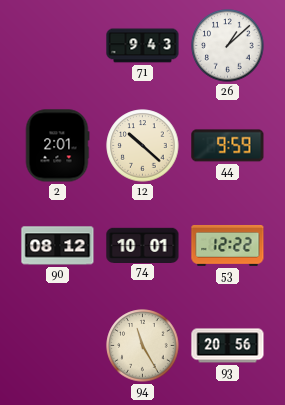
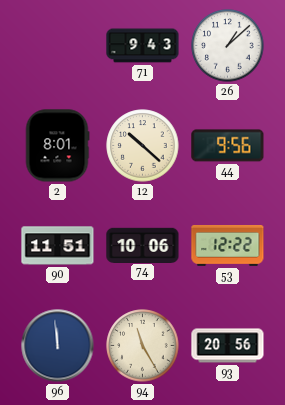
2: 2:01 -> 8:01 (57, 146)
44: 9:59 -> 9:56 (228, 146)
90: 08:12 -> 11:51 (58, 246)
74: 10:01 -> 10:06 (143, 245)
96: none -> 11:59 (58, 346)
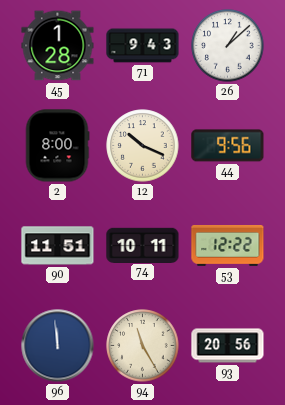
45: none -> 1:28 (58, 46)
2: 8:01 -> 8:00 (57, 146)
12: 10:22 -> 10:19 (143, 146)
74: 10:06 -> 10:11 (143, 245)
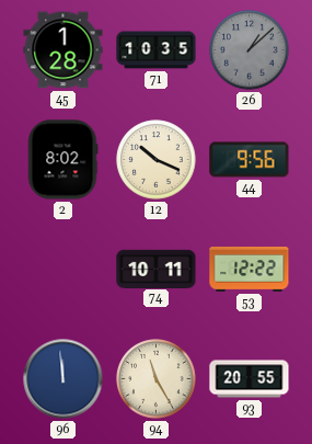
71: 9:43 -> 10:35 (157, 50)
26 dial: white -> grey (250, 50)
2: 8:00 -> 8:02 (62, 160)
90: 11:51 -> none (58, 246)
93: 20:56 -> 20:55 (250, 379)
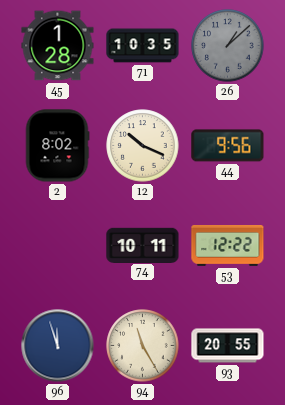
96: 11:59 -> 11:57 (58, 346)
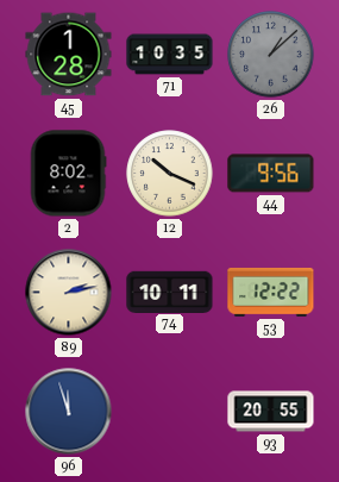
89: none -> 2:13 (69, 293)
94: 11:25 -> none (143, 346)
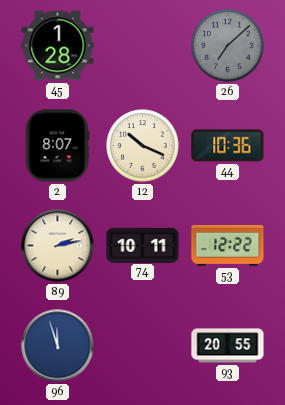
71: 10:35 -> none (170, 55)
26: 1:08 -> 7:08 (228, 46)
2: 8:02 -> 8:07 (57, 146)
44: 9:56 -> 10:36 (228, 146)
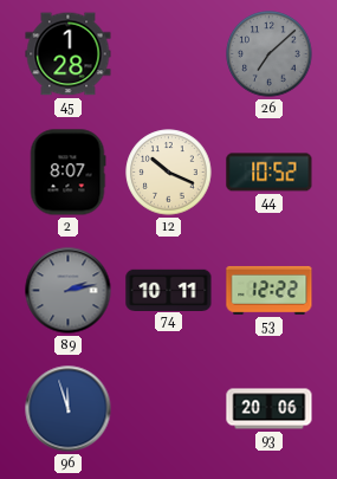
44: 10:36 -> 10:52 (270, 173)
89 dial: cream -> grey (69, 291)
93: 20:55 -> 20:06 (270, 409)
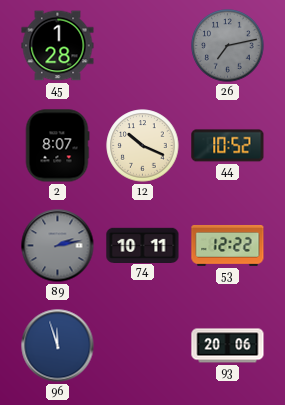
26: 7:08 -> 7:13 (228, 46)
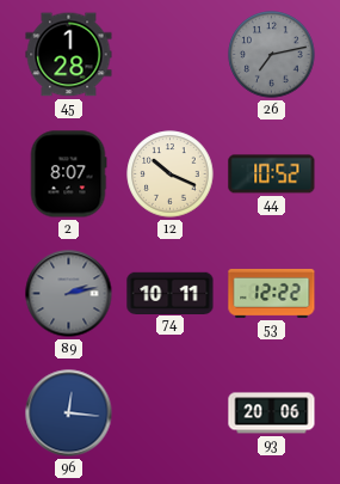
96: 11:57 -> 12:16 (69, 413)
